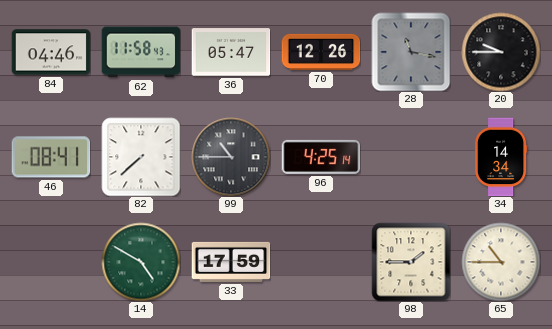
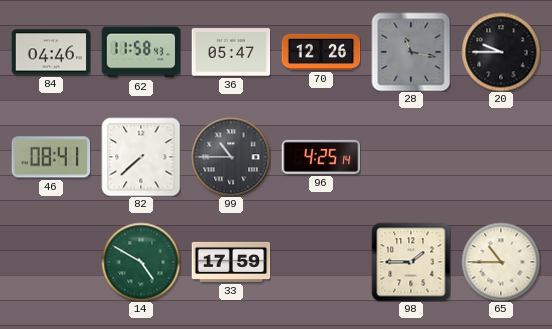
34: 14:34 -> none (502, 157)
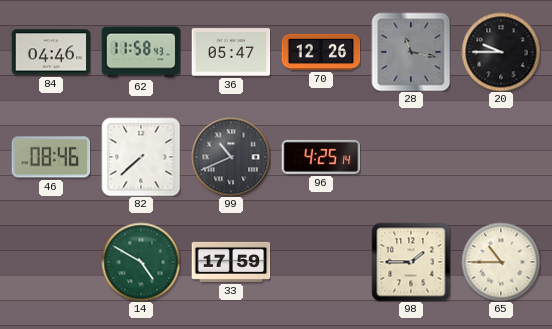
46: 08:41 -> 08:46 (51, 157)
99: 10:45 -> 10:41 (231, 157)
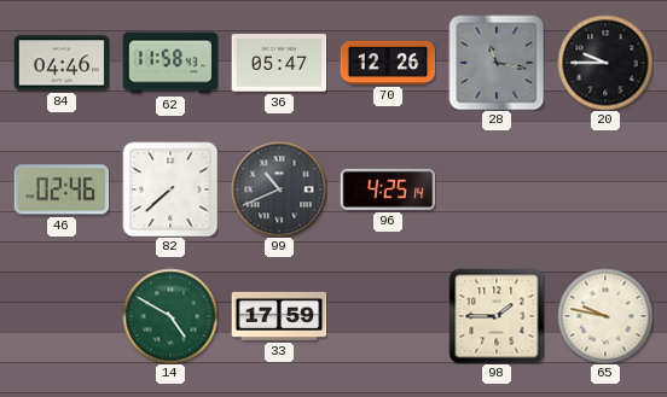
46: 08:46 -> 02:46 (62, 189)
65: 10:45 -> 9:47 (605, 316)
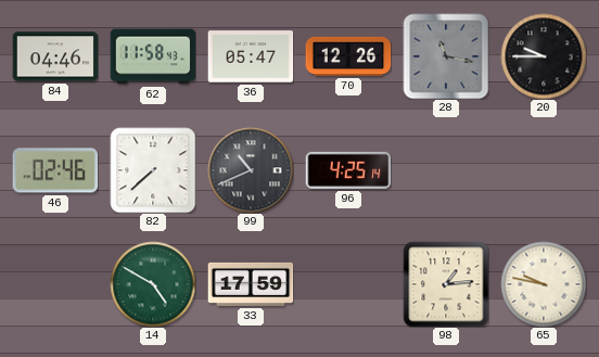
98: 1:45 -> 1:14 (446, 284)
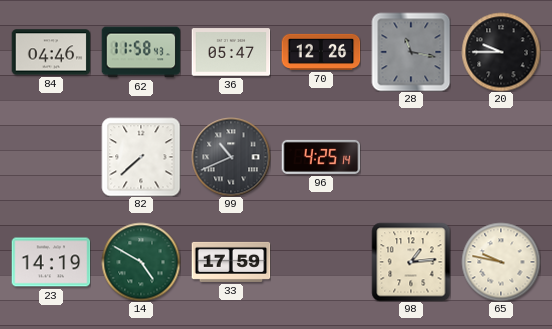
46: 02:46 -> none (55, 170)
23: none -> 14:19 (51, 262)
